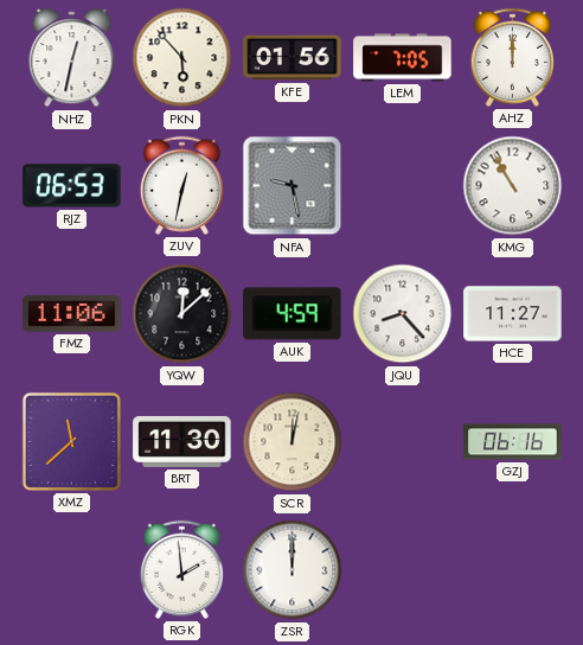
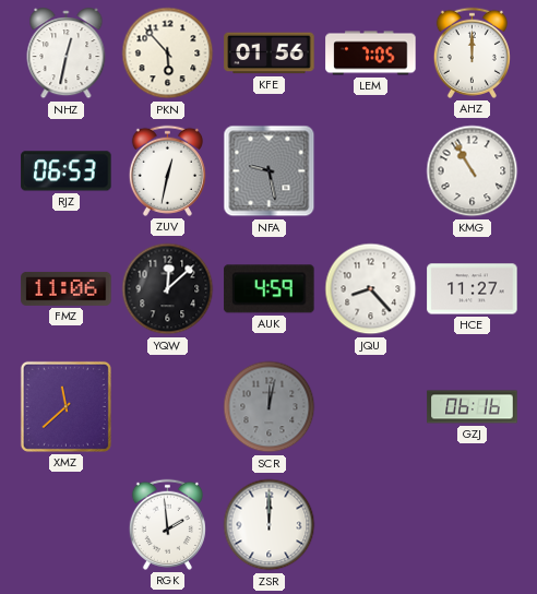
BRT: 11:30 -> none (182, 441)
SCR dial: cream -> grey (270, 407)
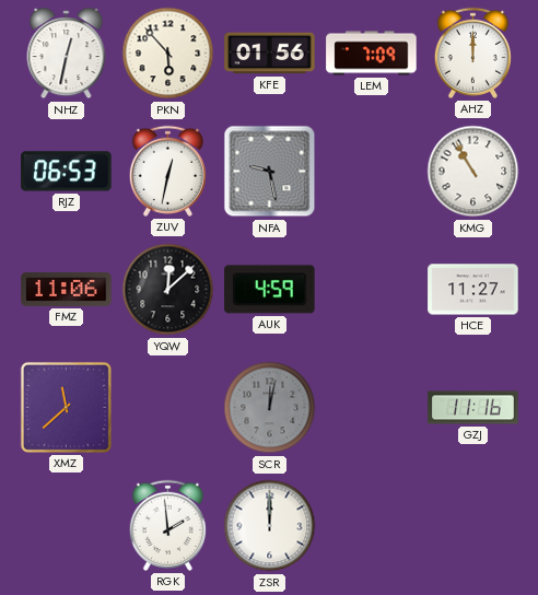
LEM: 7:05 -> 7:09 (372, 54)
JQU: 8:23 -> none (371, 289)
GZJ: 06:16 -> 11:16 (473, 408)
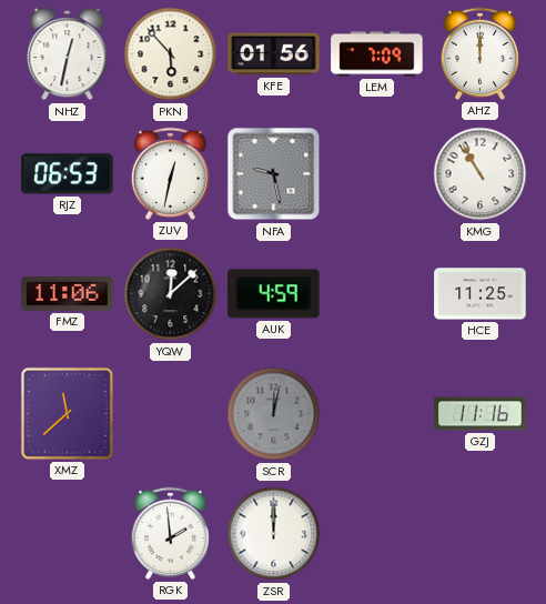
HCE: 11:27 -> 11:25 (481, 294)
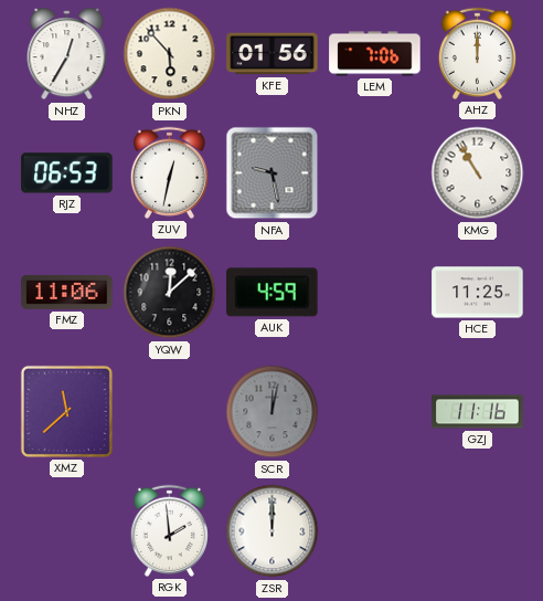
NHZ: 12:32 -> 12:35 (67, 54)
LEM: 7:09 -> 7:06 (375, 54)
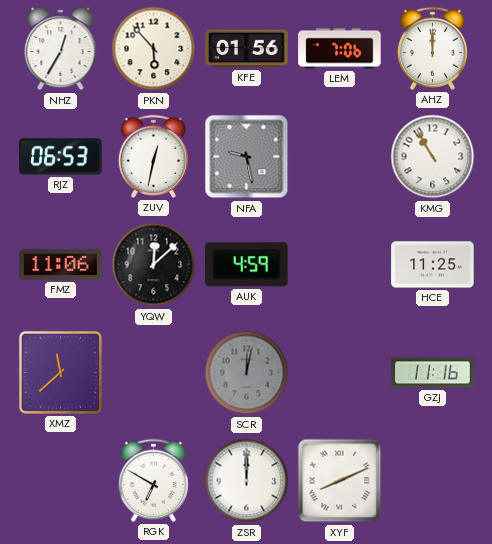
RGK: 1:59 -> 6:50 (153, 480)
XYF: none -> 8:11 (340, 481)
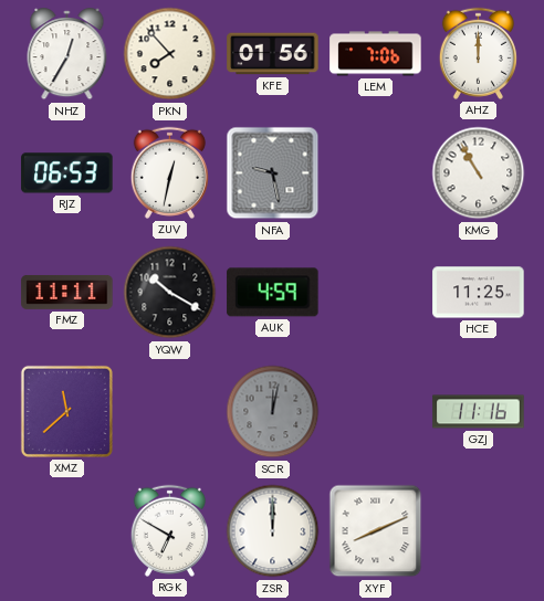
PKN: 5:53 -> 7:53 (170, 54)
FMZ: 11:06 -> 11:11 (67, 292)
YQW: 12:08 -> 10:20 (170, 293)
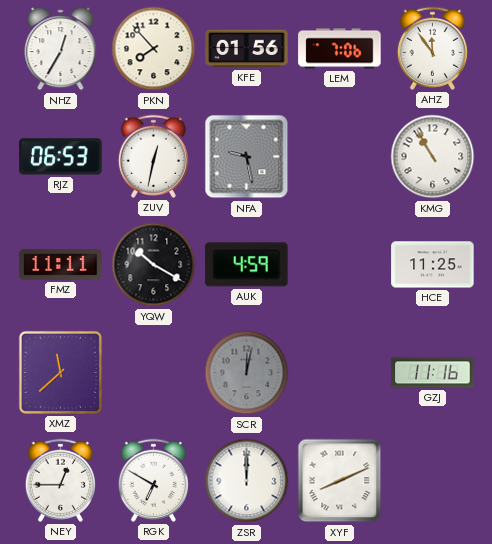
AHZ: 12:00 -> 11:54 (432, 48)
NEY: none -> 12:45 (60, 480)
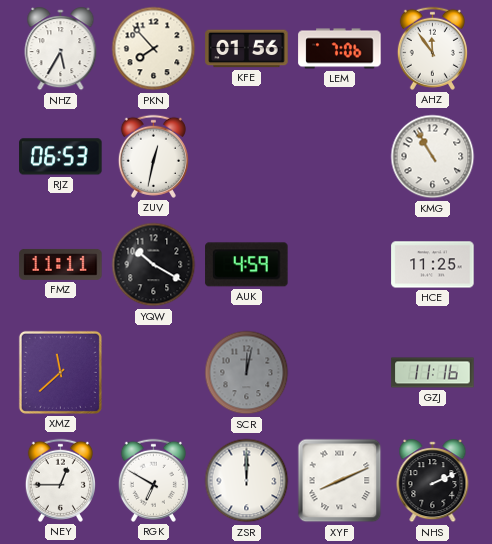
NHZ: 12:35 -> 5:35 (61, 49)
NFA: 9:28 -> none (247, 157)
NHS: none -> 2:11 (433, 481)
